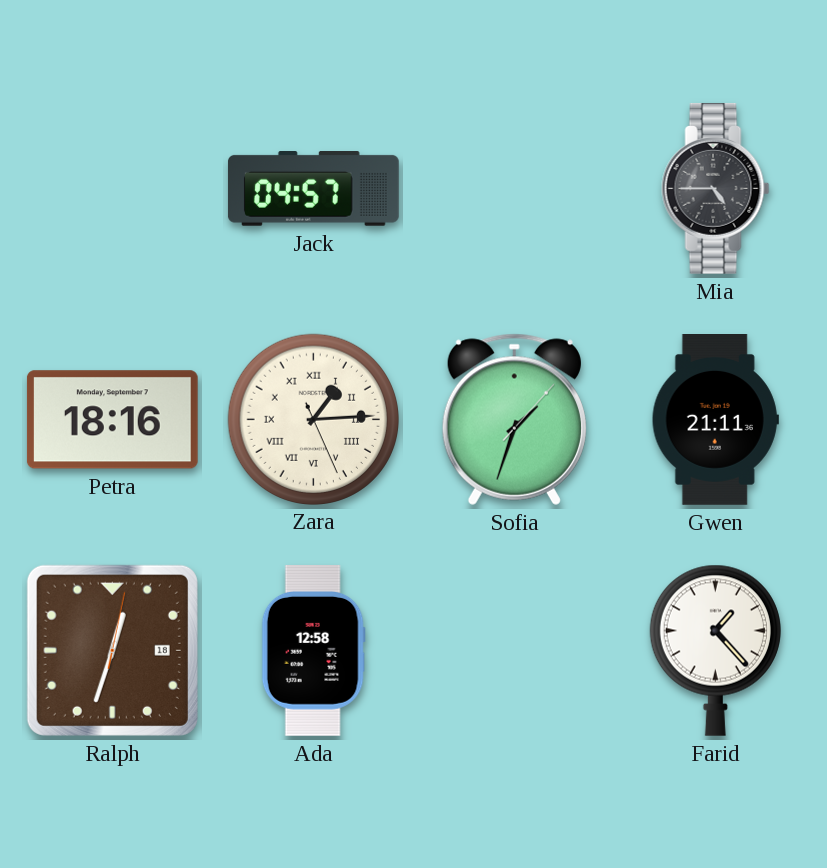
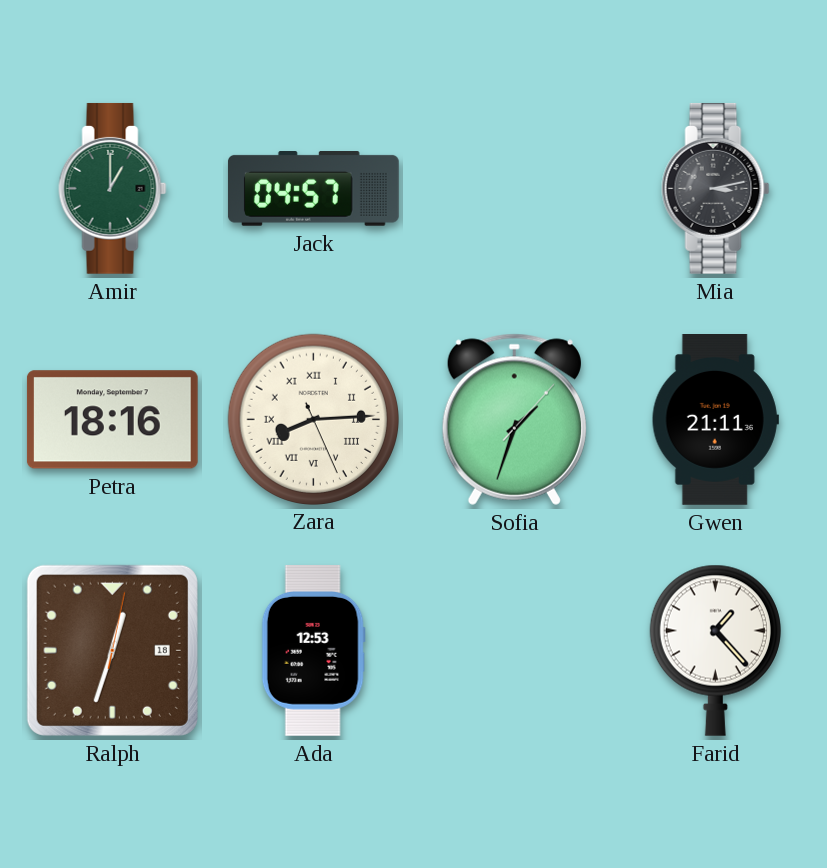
Amir: none -> 1:00 (113, 188)
Mia: 4:45 -> 3:13 (716, 188)
Zara: 1:14 -> 8:14 (313, 419)
Ada: 12:58 -> 12:53 (313, 650)
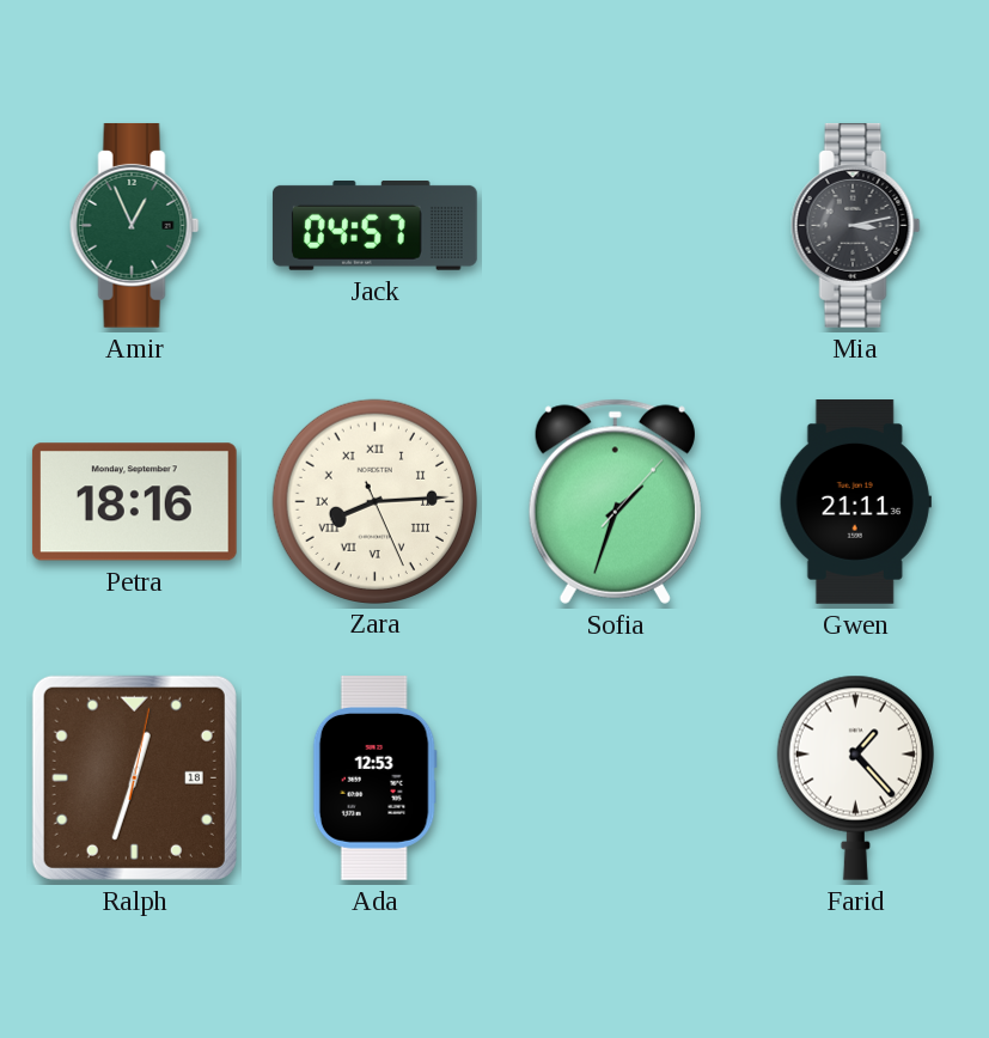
Amir: 1:00 -> 12:56 (135, 225)
